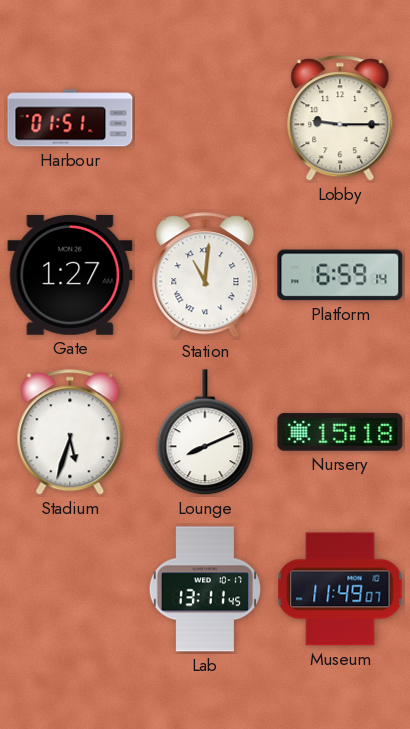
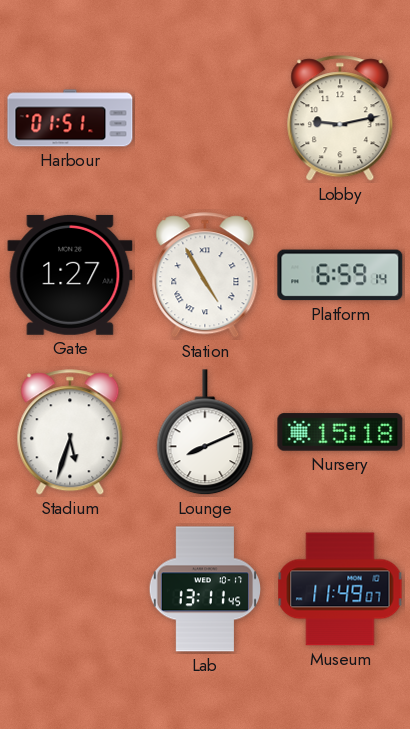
Lobby: 9:15 -> 9:13 (340, 119)
Station: 11:01 -> 4:55 (205, 276)
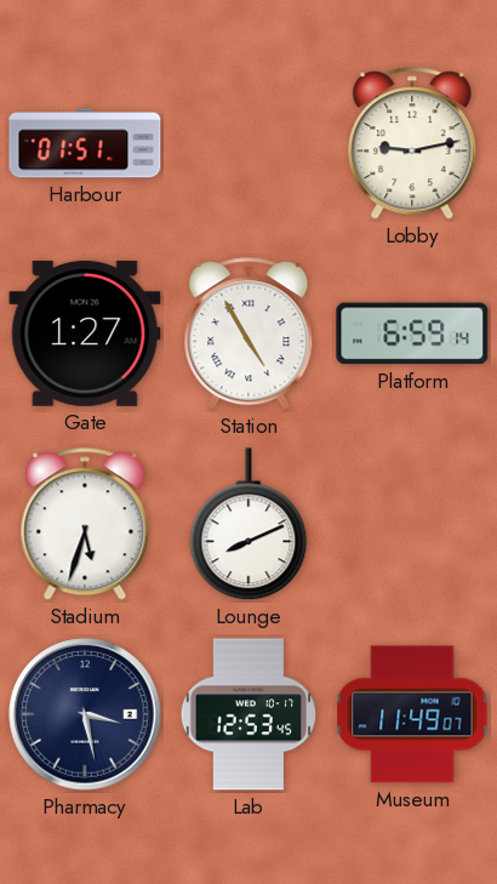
Nursery: 15:18 -> none (340, 432)
Pharmacy: none -> 3:28 (85, 714)
Lab: 13:11 -> 12:53 (247, 714)
